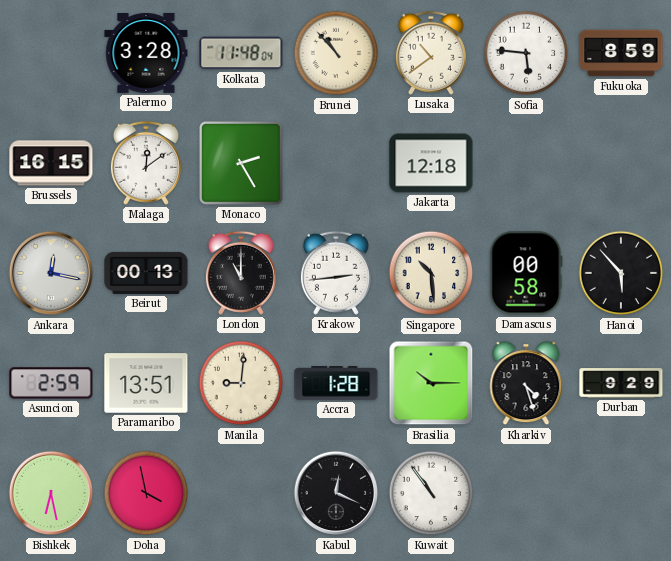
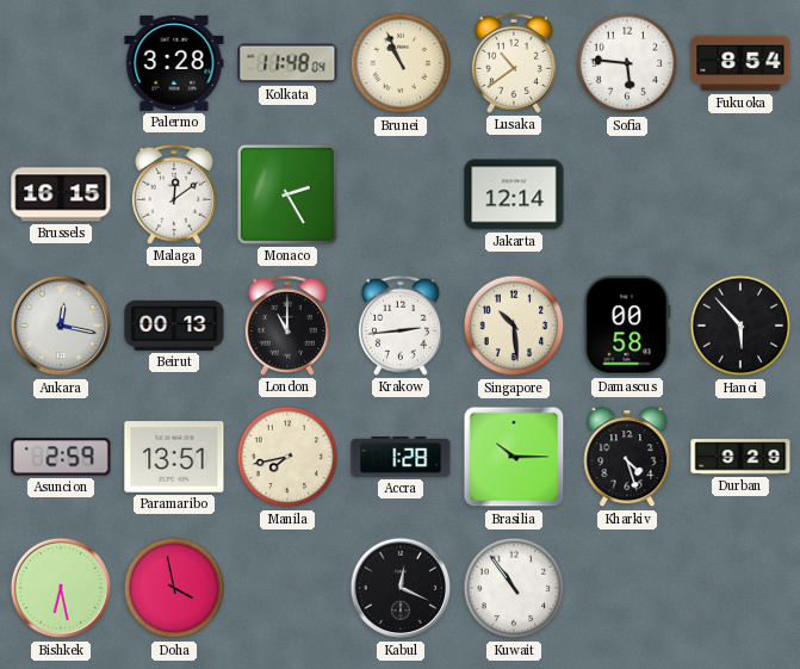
Brunei: 10:53 -> 10:56 (401, 63)
Fukuoka: 8:59 -> 8:54 (740, 63)
Jakarta: 12:18 -> 12:14 (514, 194)
Manila: 9:01 -> 7:43 (287, 457)
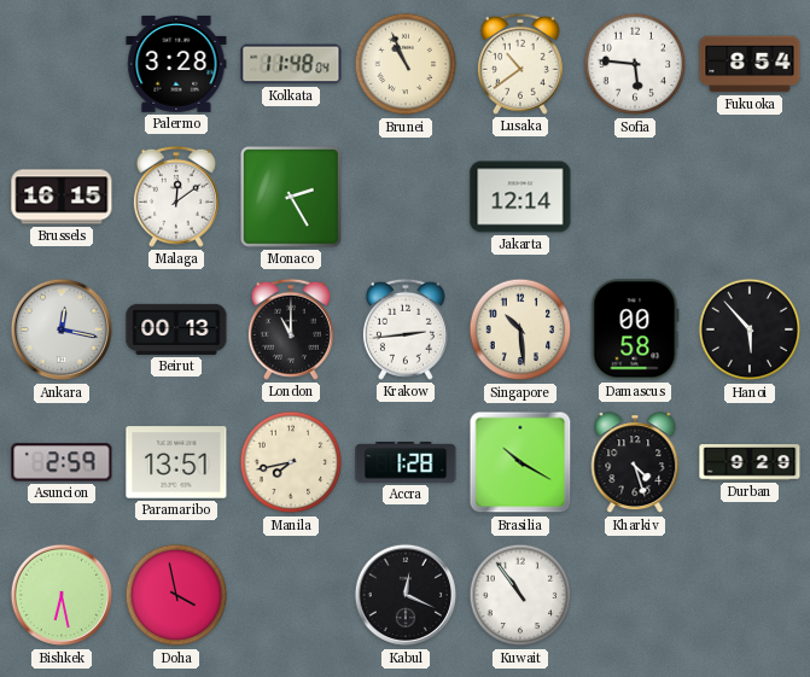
Brasilia: 10:15 -> 10:20 (520, 462)
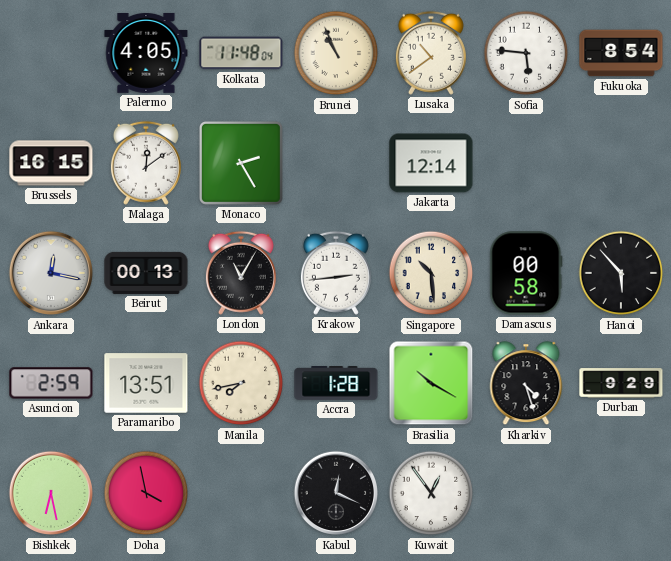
Palermo: 3:28 -> 4:05 (146, 53)
London: 11:00 -> 11:05 (241, 273)
Kuwait: 10:54 -> 12:54 (431, 493)
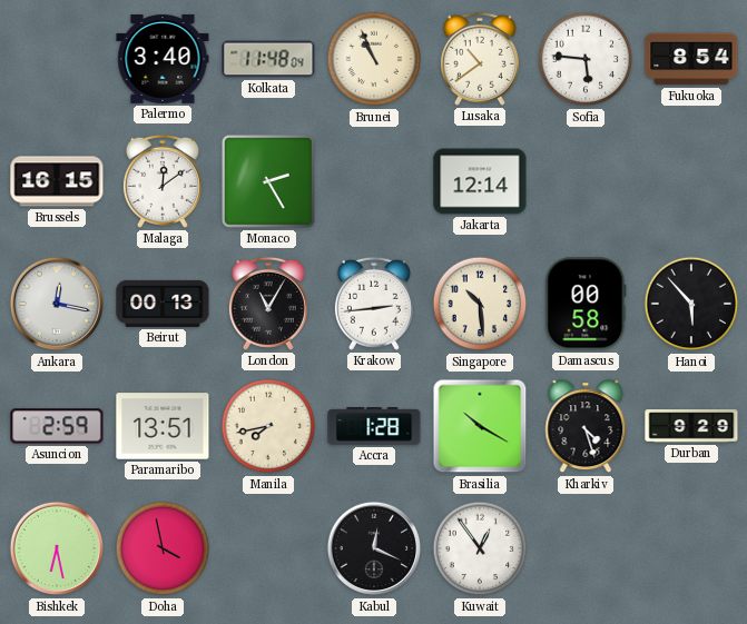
Palermo: 4:05 -> 3:40 (163, 59)
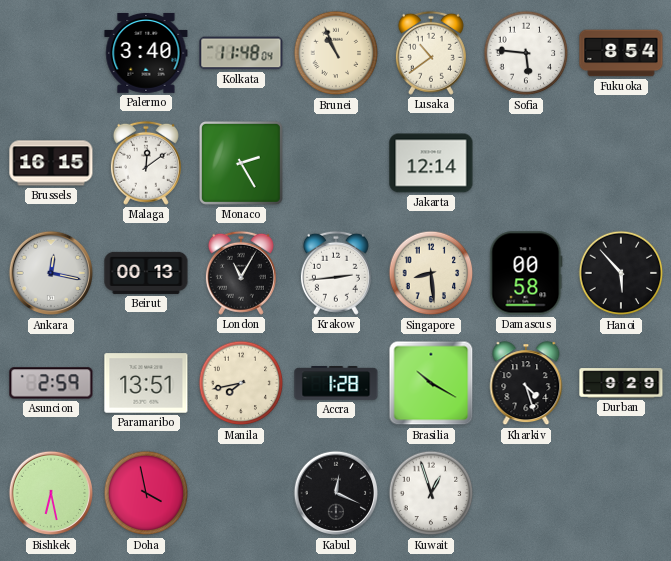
Singapore: 10:29 -> 8:29 (431, 273)
Kuwait: 12:54 -> 12:57 (431, 493)
